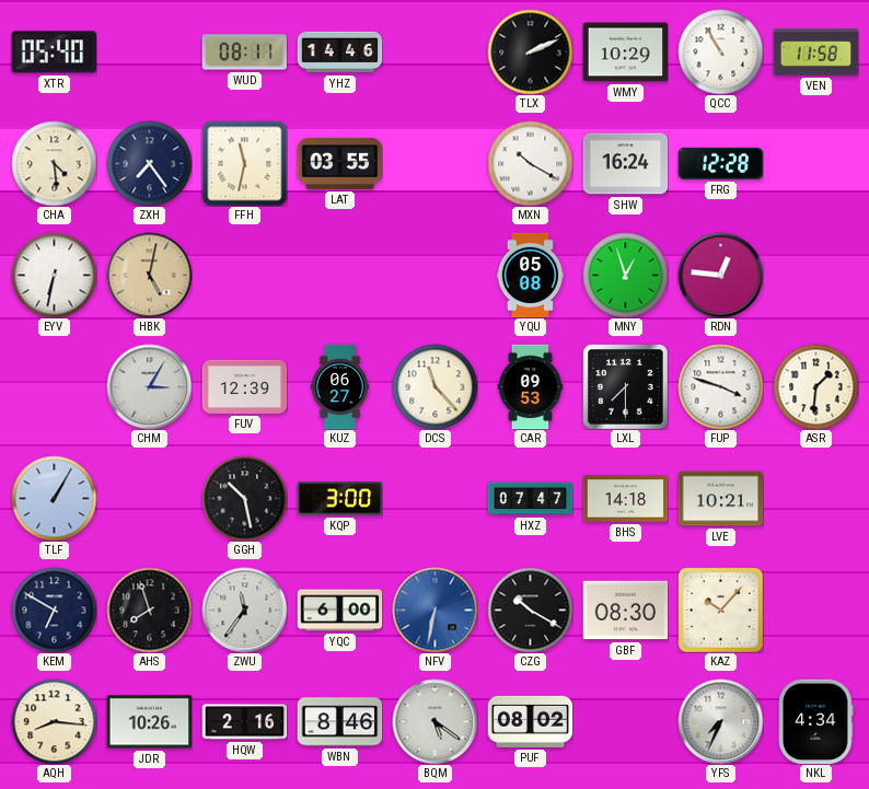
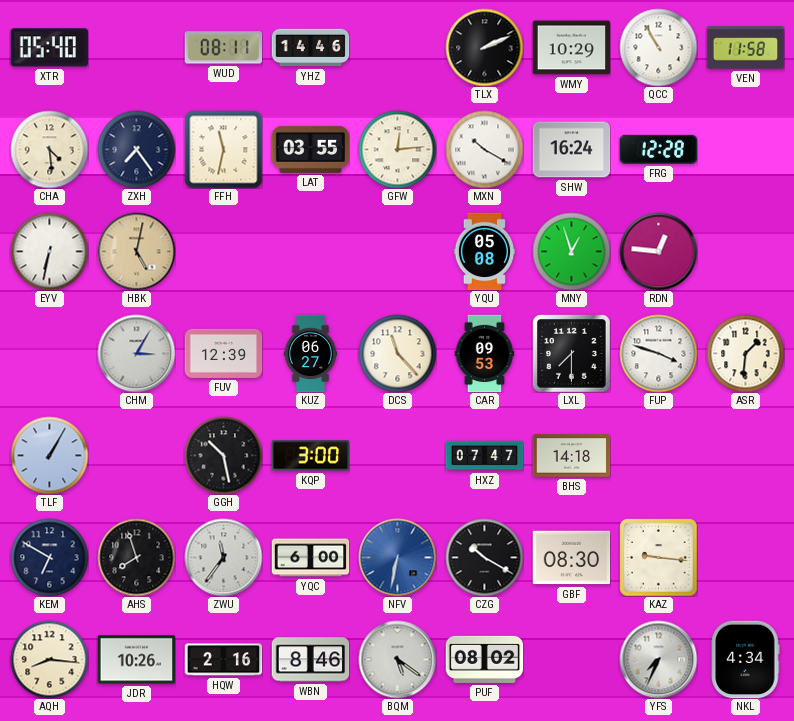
GFW: none -> 12:14 (397, 149)
LVE: 10:21 -> none (720, 499)
KAZ: 10:07 -> 9:16 (658, 557)
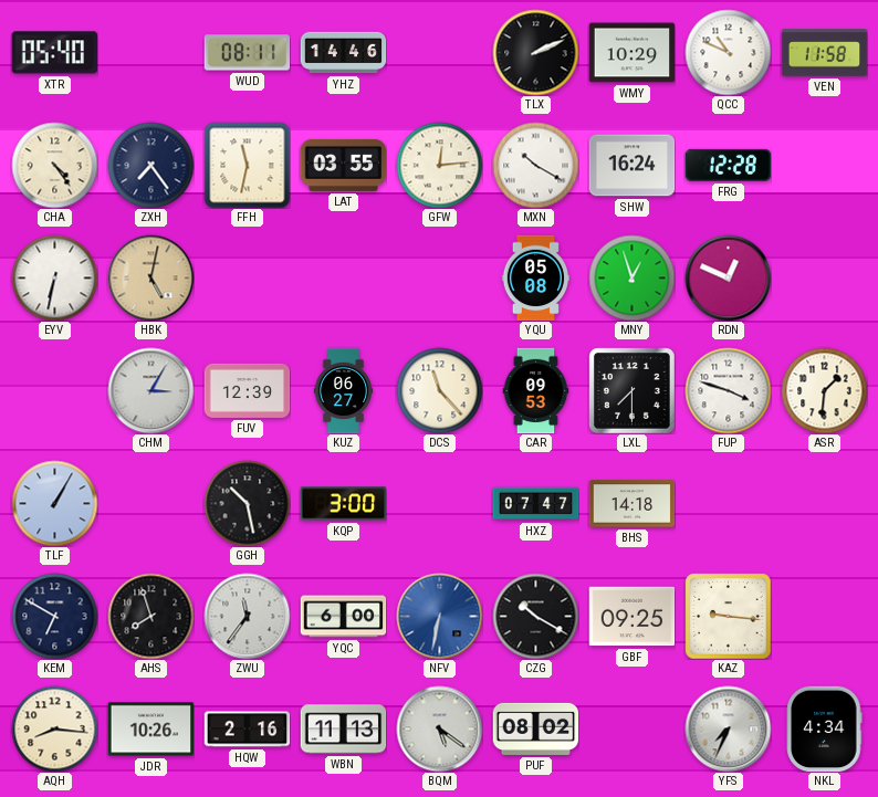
QCC: 10:55 -> 10:49 (728, 52)
CHA: 4:29 -> 4:24 (54, 165)
RDN: 12:46 -> 12:49 (728, 277)
GBF: 08:30 -> 09:25 (631, 617)
WBN: 8:46 -> 11:13 (343, 730)
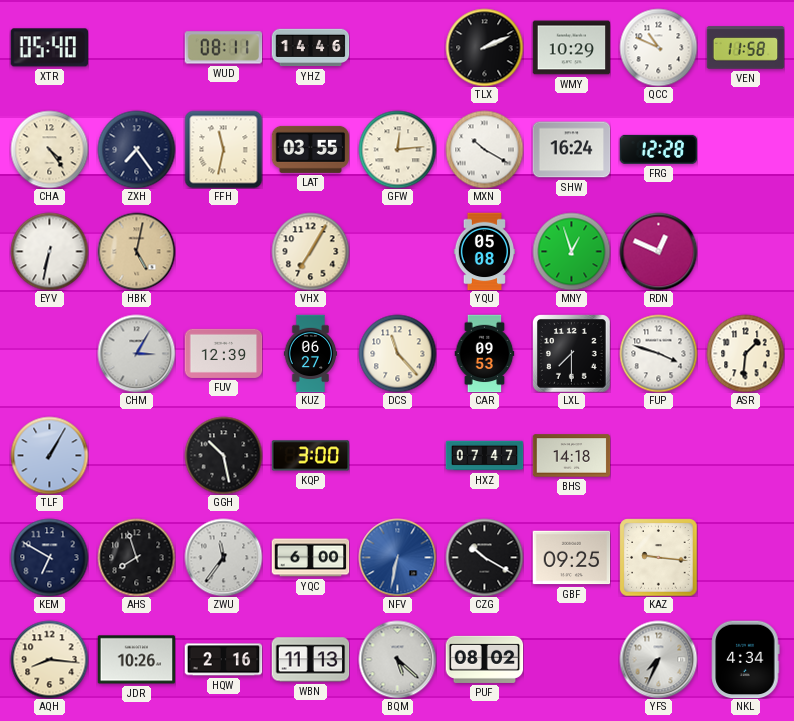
VHX: none -> 7:05 (310, 251)
BQM: 5:21 -> 5:22 (397, 659)
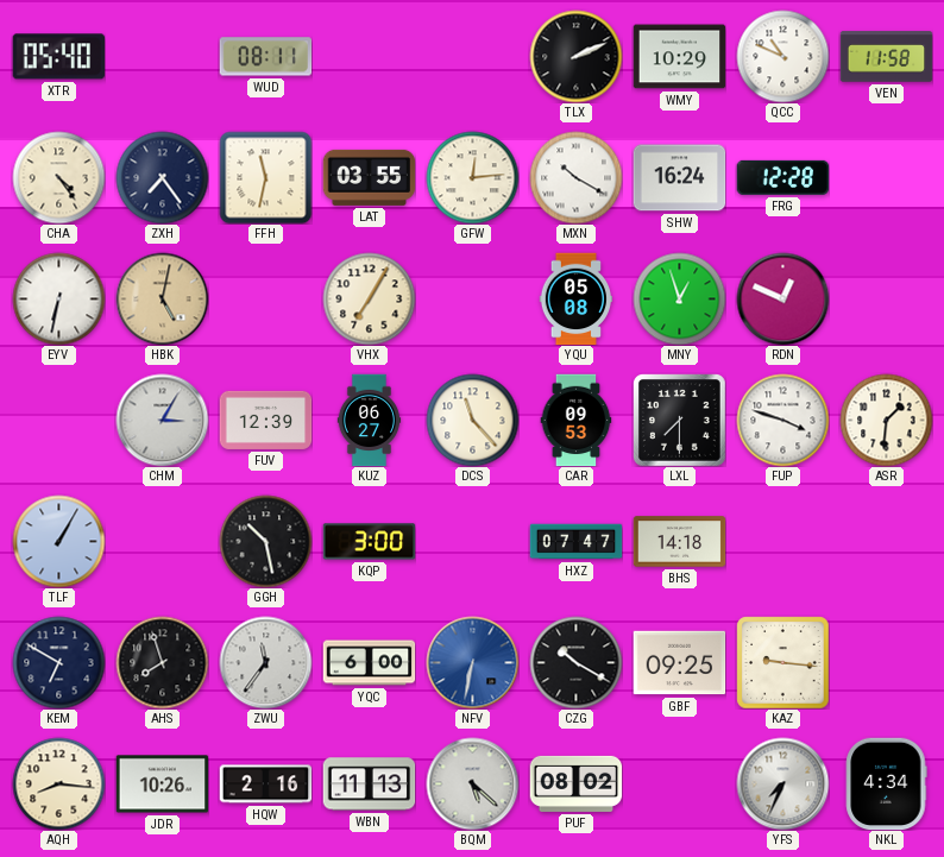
YHZ: 14:46 -> none (310, 48)
